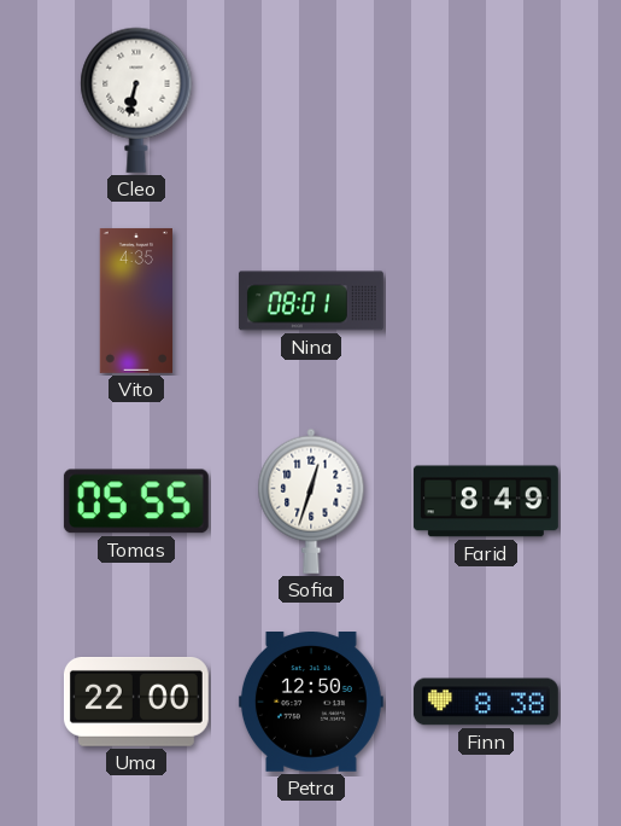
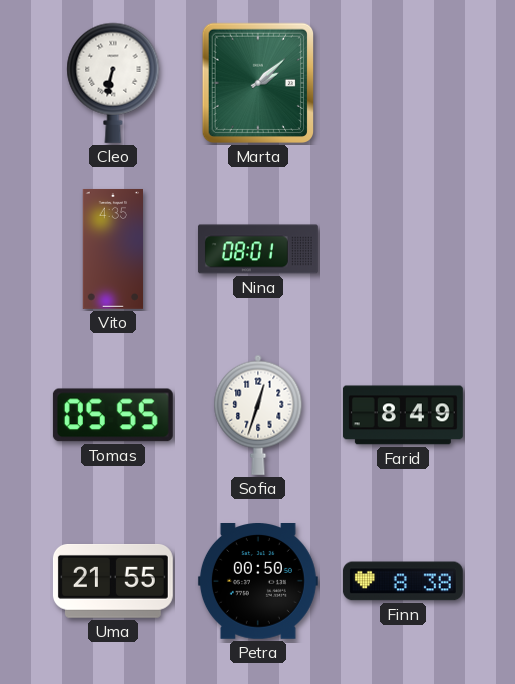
Marta: none -> 2:08 (257, 83)
Uma: 22:00 -> 21:55 (113, 582)
Petra: 12:50 -> 00:50 (258, 582)
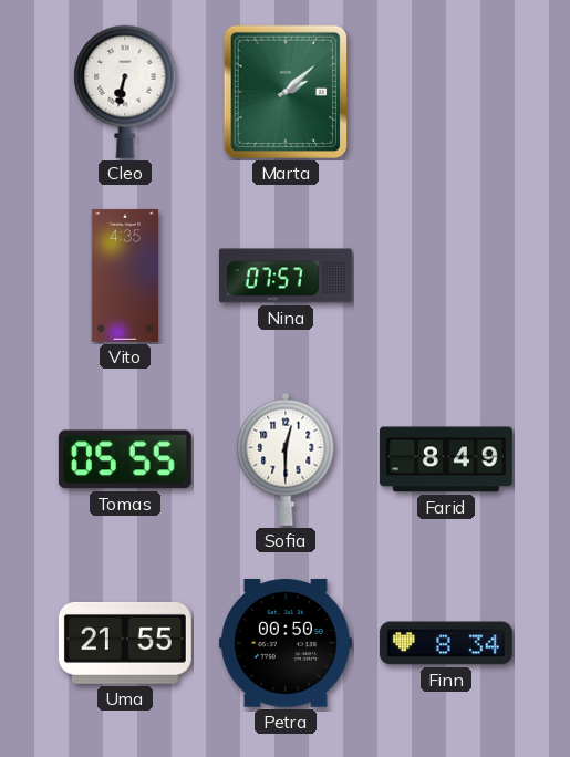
Nina: 08:01 -> 07:57 (286, 276)
Sofia: 12:33 -> 12:30 (286, 459)
Finn: 8:38 -> 8:34 (446, 643)
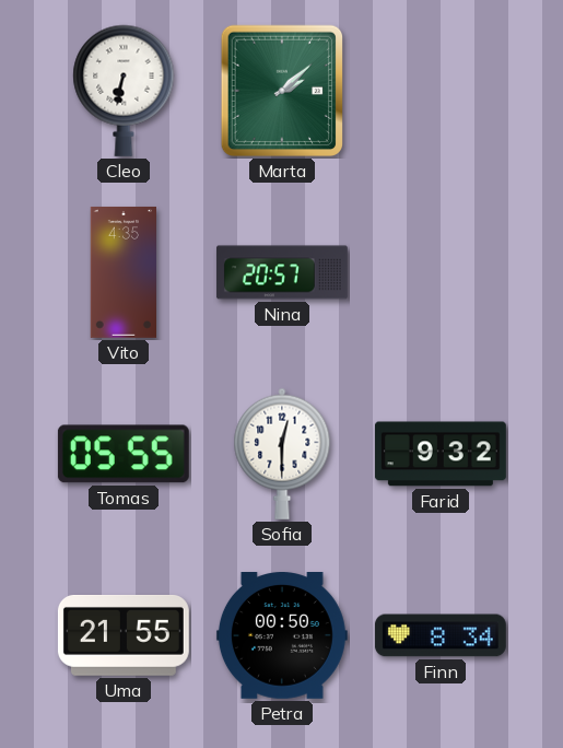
Nina: 07:57 -> 20:57 (282, 272)
Farid: 8:49 -> 9:32 (441, 454)
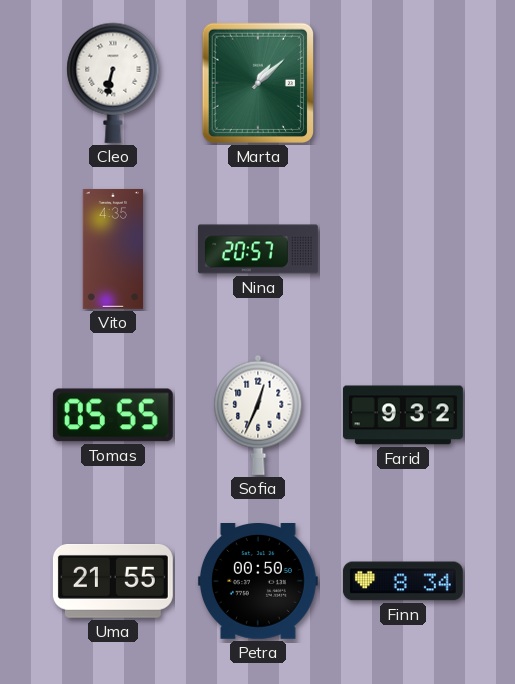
Marta: 2:08 -> 1:08 (257, 83)
Sofia: 12:30 -> 12:34 (258, 415)
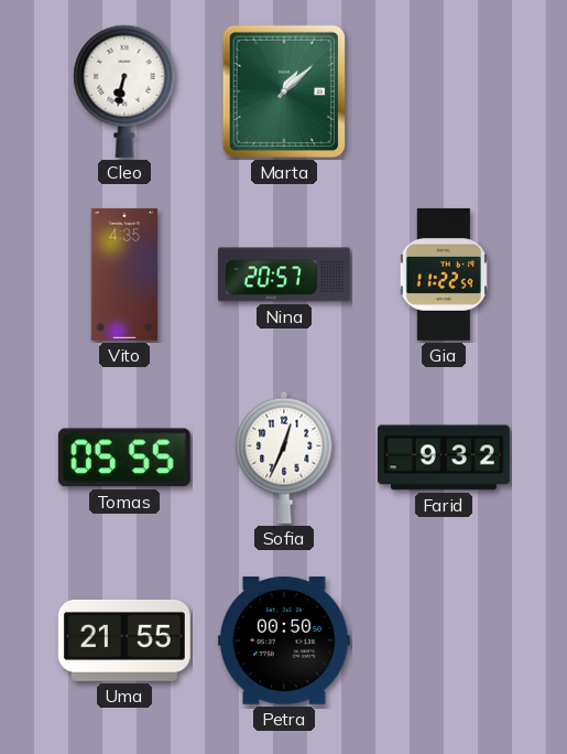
Gia: none -> 11:22 (444, 274)
Finn: 8:34 -> none (403, 581)
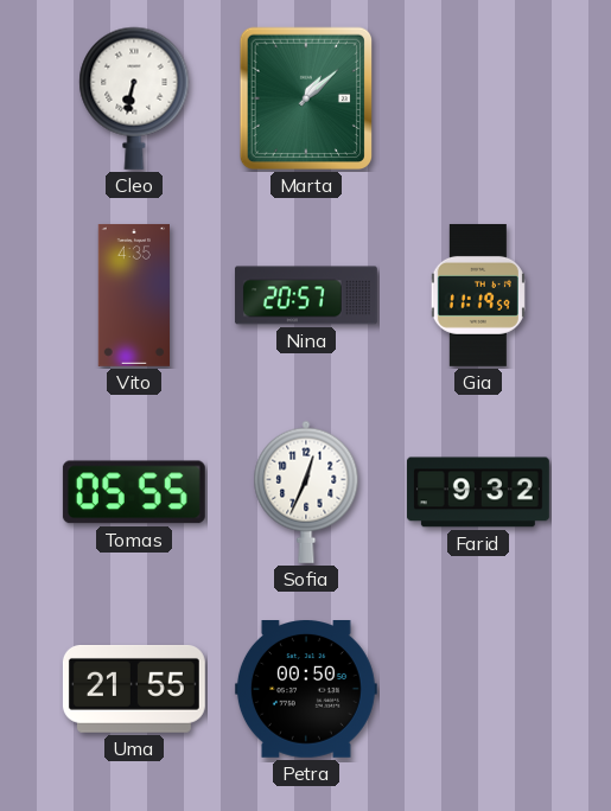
Gia: 11:22 -> 11:19 (478, 295)
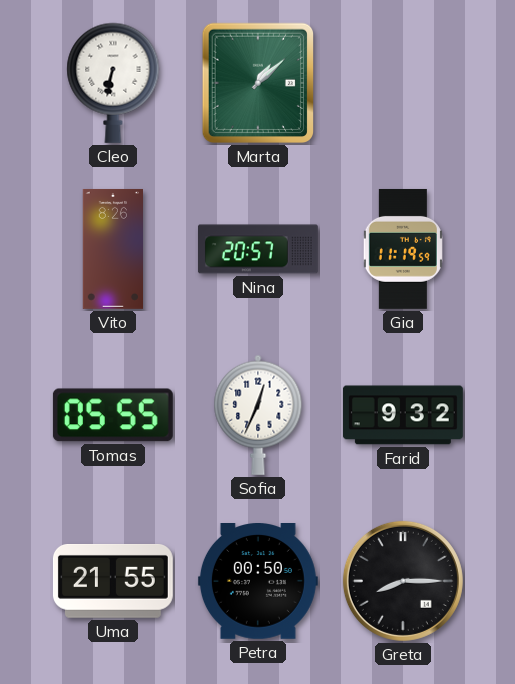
Vito: 4:35 -> 8:26 (113, 249)
Greta: none -> 8:15 (403, 581)
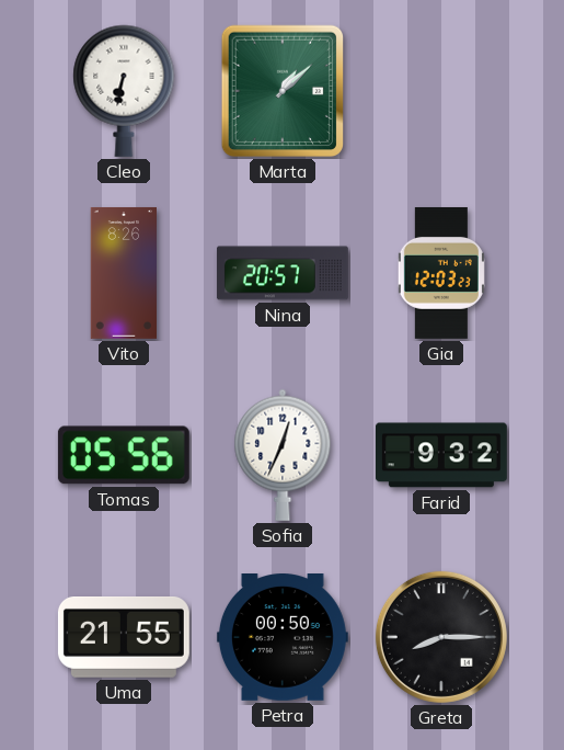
Gia: 11:19 -> 12:03 (441, 273)
Tomas: 05:55 -> 05:56 (124, 455)
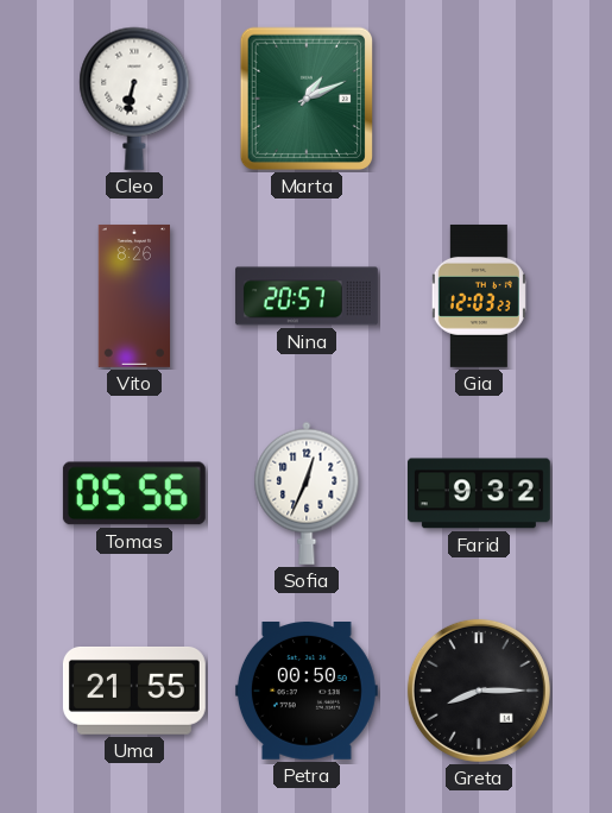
Marta: 1:08 -> 1:11 (305, 99)
